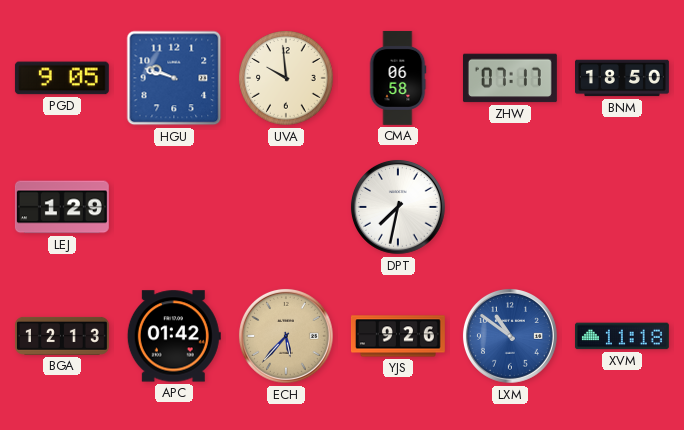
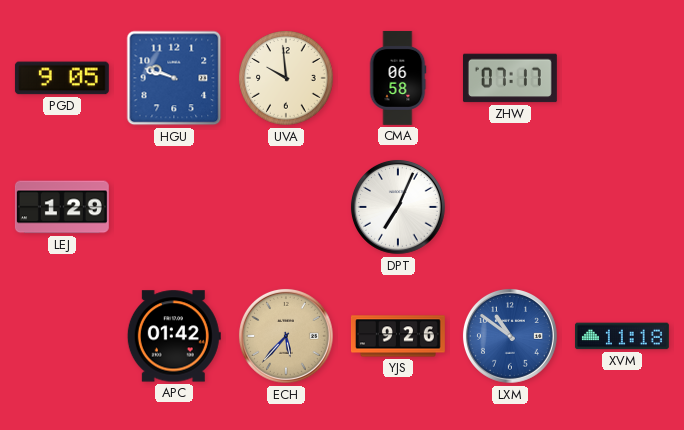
BNM: 18:50 -> none (623, 78)
DPT: 7:32 -> 7:04 (398, 207)
BGA: 12:13 -> none (62, 336)
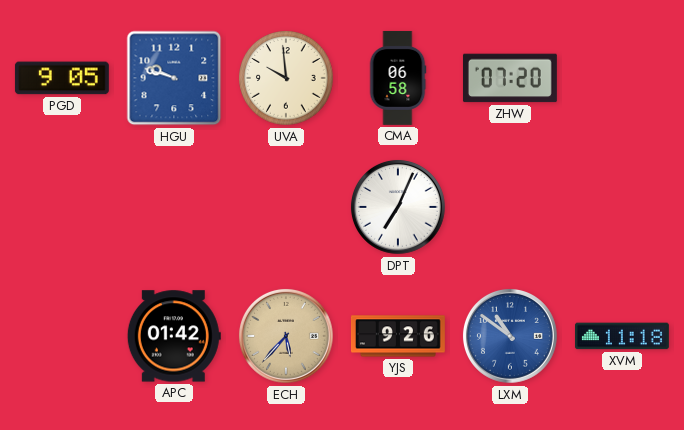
ZHW: 07:17 -> 07:20 (510, 78)
LEJ: 1:29 -> none (62, 207)
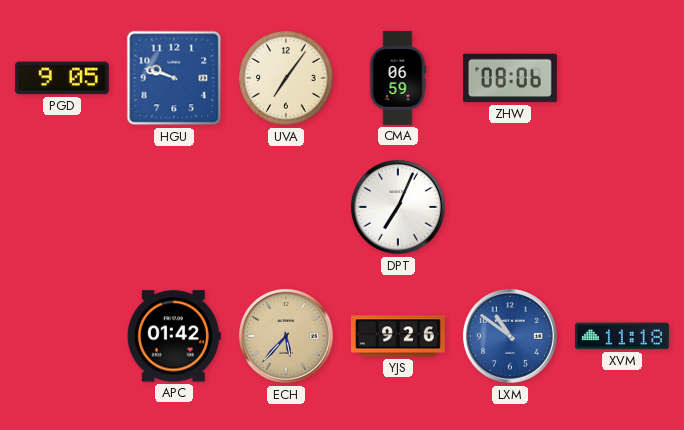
UVA: 9:59 -> 7:06 (286, 78)
CMA: 06:58 -> 06:59 (398, 78)
ZHW: 07:20 -> 08:06 (510, 78)
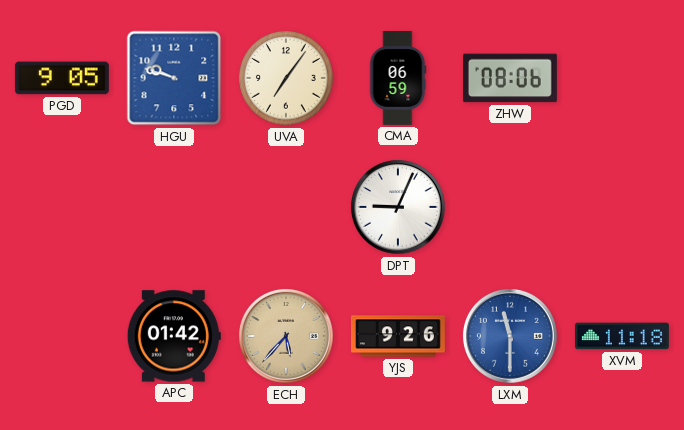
DPT: 7:04 -> 9:04 (398, 207)
LXM: 10:51 -> 11:30 (510, 336)
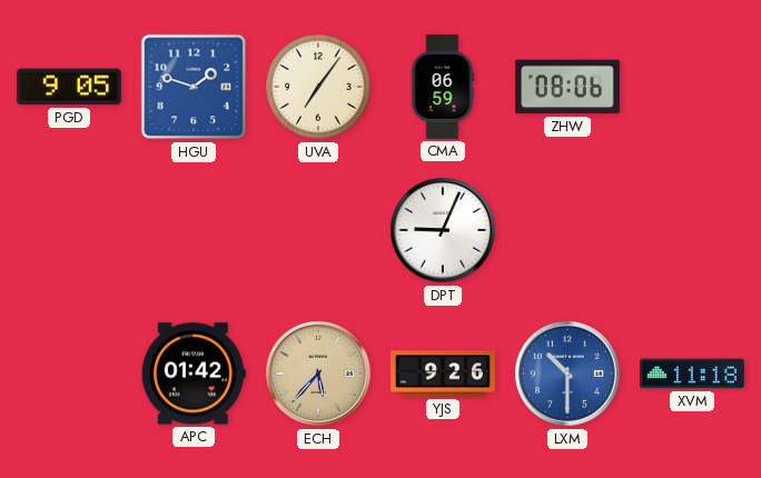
HGU: 9:48 -> 1:48 (194, 87)
LXM: 11:30 -> 10:30 (567, 374)
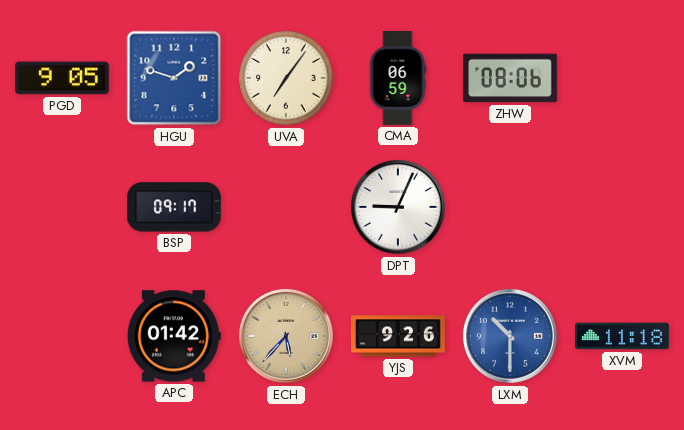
BSP: none -> 09:17 (174, 207)
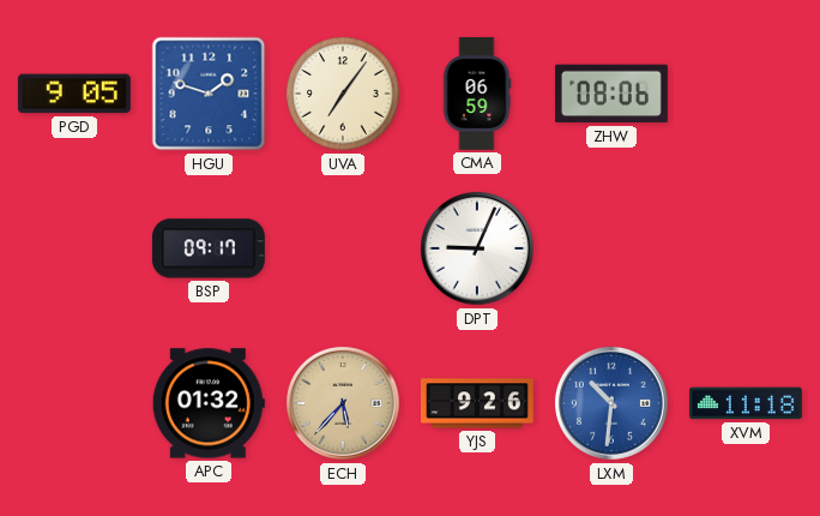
APC: 01:42 -> 01:32 (209, 403)
LXM: 10:30 -> 10:31 (611, 403)
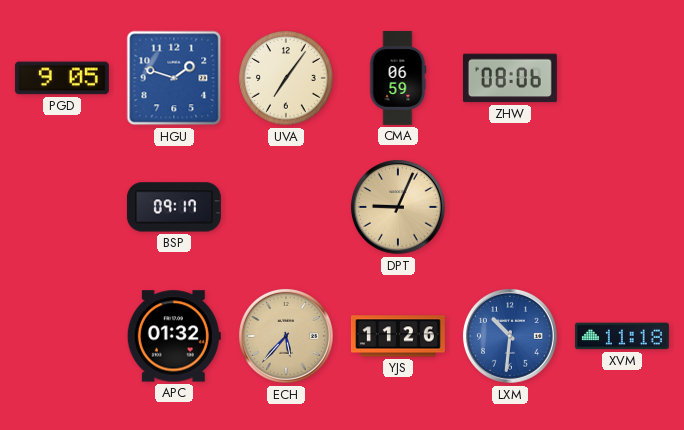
DPT dial: white -> champagne (398, 207)
YJS: 9:26 -> 11:26 (398, 336)
